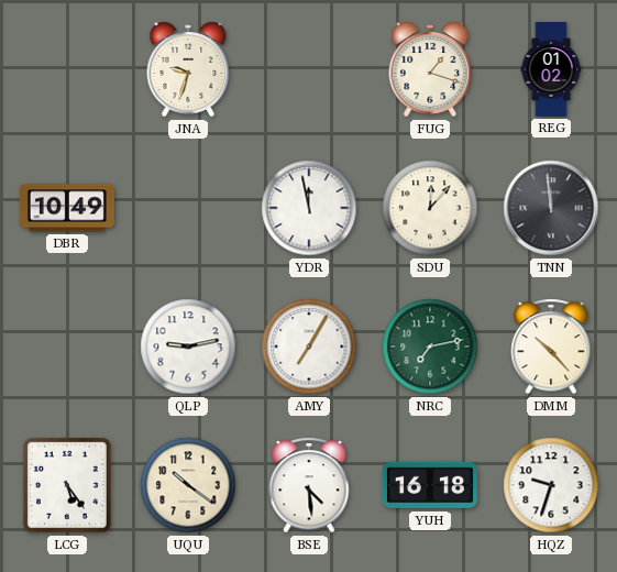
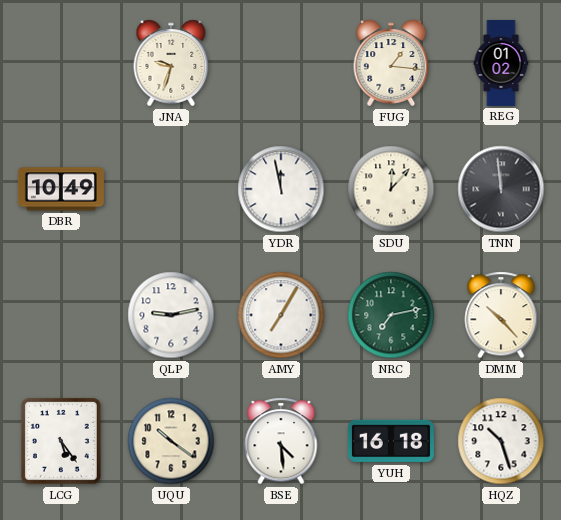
FUG: 1:18 -> 1:16 (391, 63)
HQZ: 9:33 -> 10:27 (501, 441)
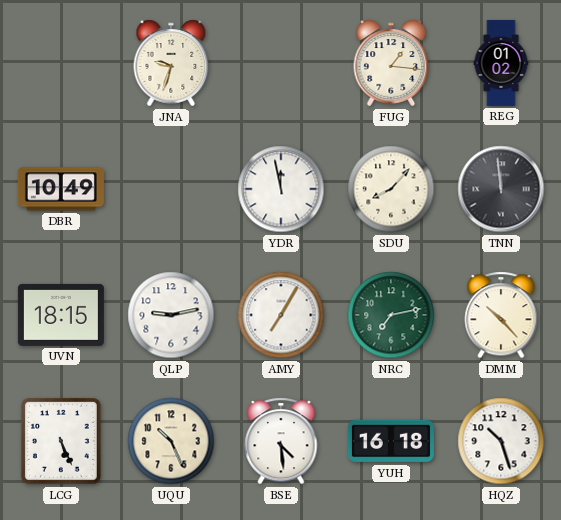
SDU: 12:07 -> 8:07 (391, 189)
UVN: none -> 18:15 (61, 315)
LCG: 5:24 -> 5:26 (61, 441)
UQU: 10:21 -> 10:26 (171, 441)
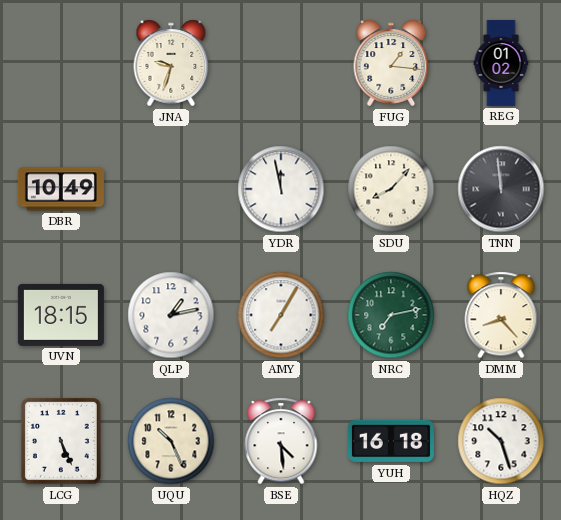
QLP: 9:13 -> 1:13 (171, 315)
DMM: 10:23 -> 8:23 (501, 315)
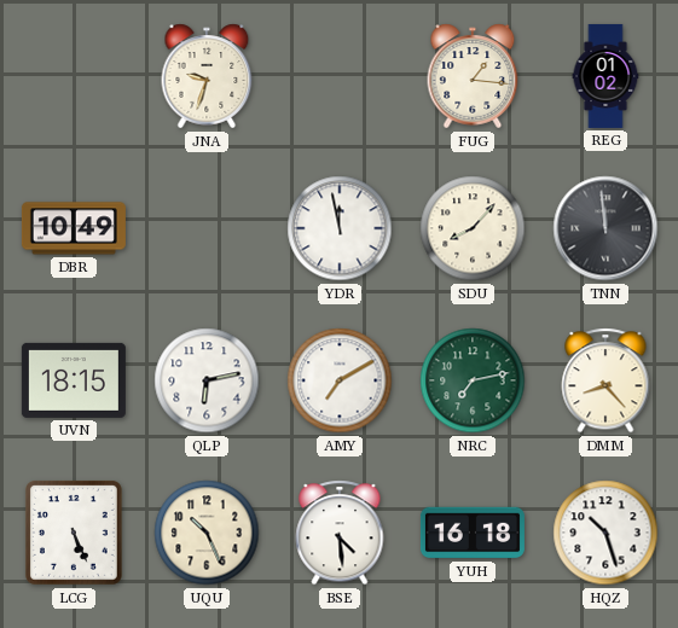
QLP: 1:13 -> 6:13 (207, 380)
AMY: 7:05 -> 7:10 (340, 380)
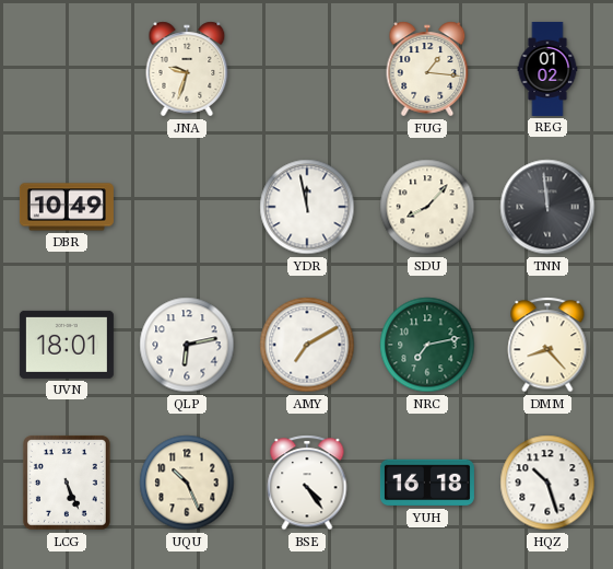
UVN: 18:15 -> 18:01 (67, 345)
BSE: 4:29 -> 4:24 (307, 483)
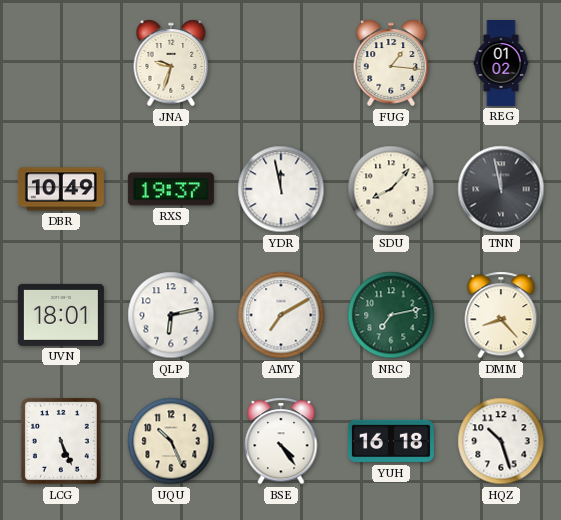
RXS: none -> 19:37 (171, 189)
TNN: 11:59 -> 11:58 (501, 189)
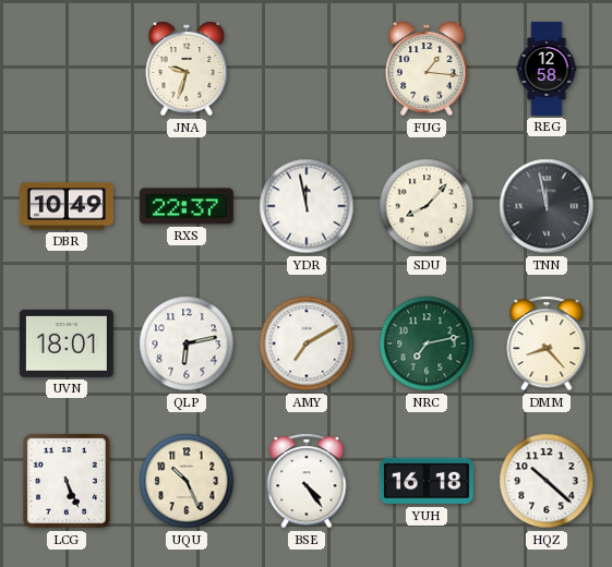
REG: 01:02 -> 12:58 (547, 69)
RXS: 19:37 -> 22:37 (187, 206)
HQZ: 10:27 -> 10:22 (547, 481)
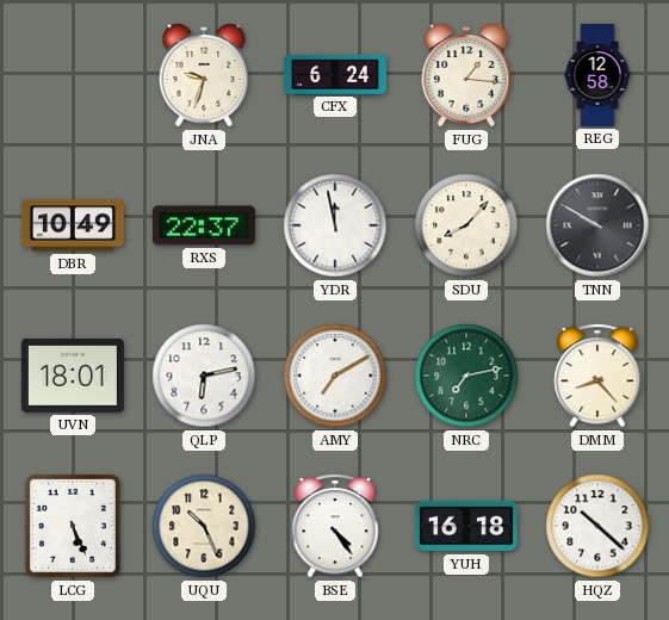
CFX: none -> 6:24 (335, 74)
TNN: 11:58 -> 9:50 (597, 225)
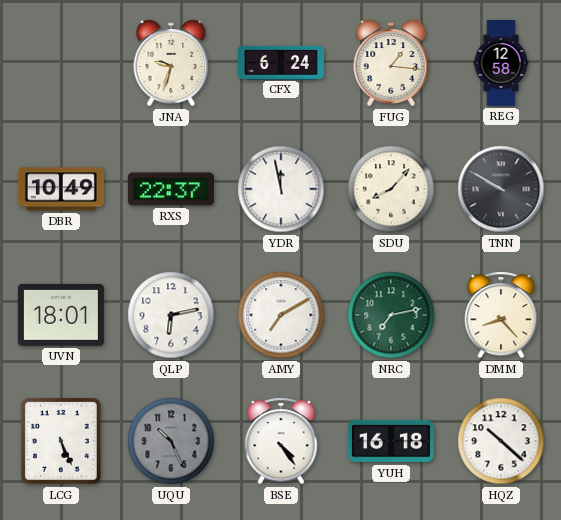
UQU dial: cream -> grey (171, 441)
